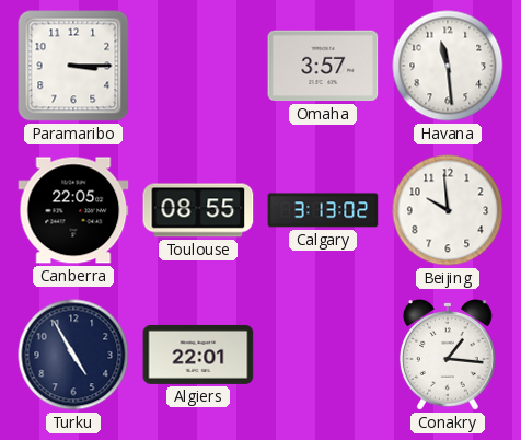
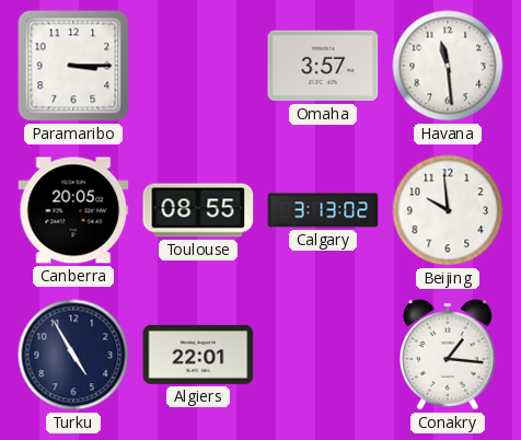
Canberra: 22:05 -> 20:05 (73, 210)
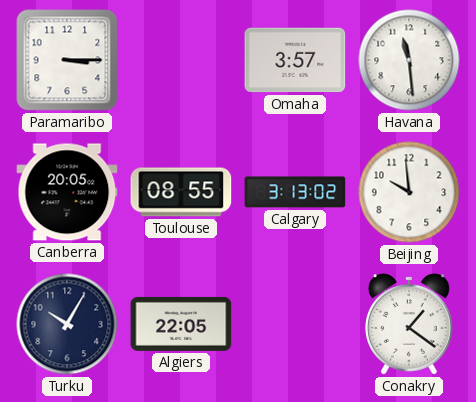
Turku: 4:55 -> 10:05 (67, 324)
Algiers: 22:01 -> 22:05 (181, 324)
Conakry: 1:16 -> 1:21 (409, 325)
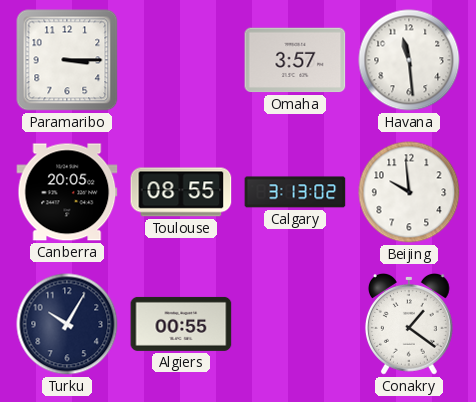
Algiers: 22:05 -> 00:55 (181, 324)
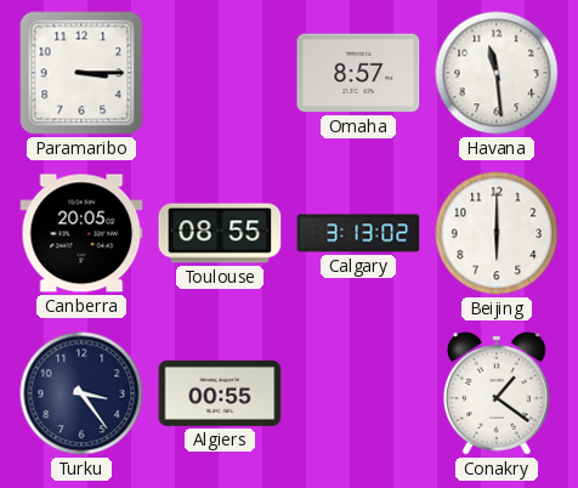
Omaha: 3:57 -> 8:57 (358, 73)
Beijing: 9:59 -> 6:00 (497, 233)
Turku: 10:05 -> 3:24 (81, 393)
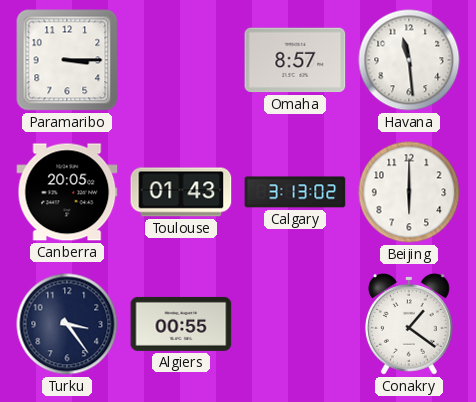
Toulouse: 08:55 -> 01:43 (181, 192)
